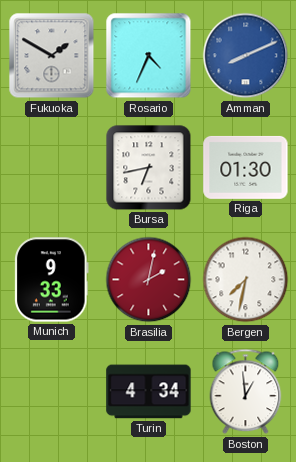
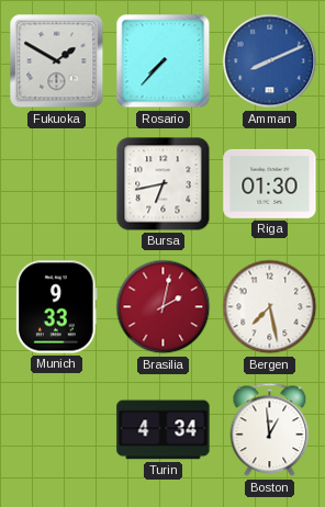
Rosario: 4:34 -> 7:37 (164, 61)
Bergen: 7:32 -> 7:28 (270, 307)
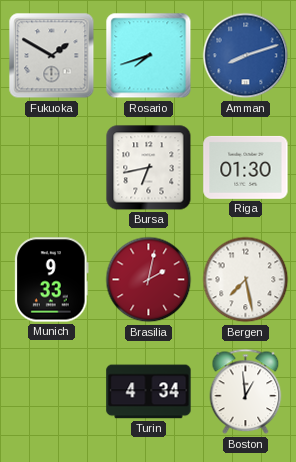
Rosario: 7:37 -> 7:42 (149, 56)
Amman: 8:11 -> 8:12 (246, 56)
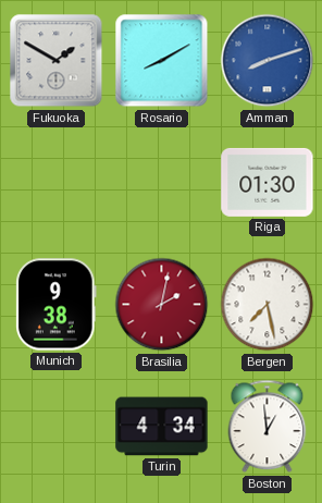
Rosario: 7:42 -> 8:10 (162, 61)
Bursa: 6:43 -> none (149, 168)
Munich: 9:33 -> 9:38 (57, 305)
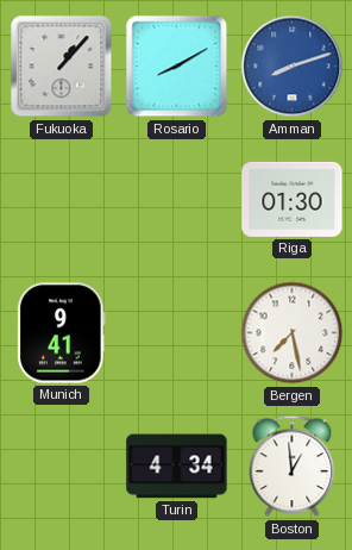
Fukuoka: 1:50 -> 1:07 (62, 67)
Munich: 9:38 -> 9:41 (62, 333)
Brasilia: 2:02 -> none (162, 305)
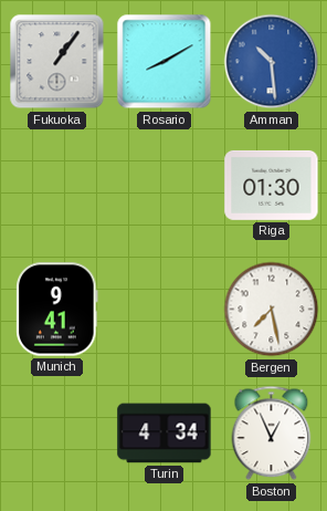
Fukuoka: 1:07 -> 1:06 (57, 62)
Amman: 8:12 -> 10:29 (272, 62)
Boston: 12:59 -> 12:56 (272, 434)
